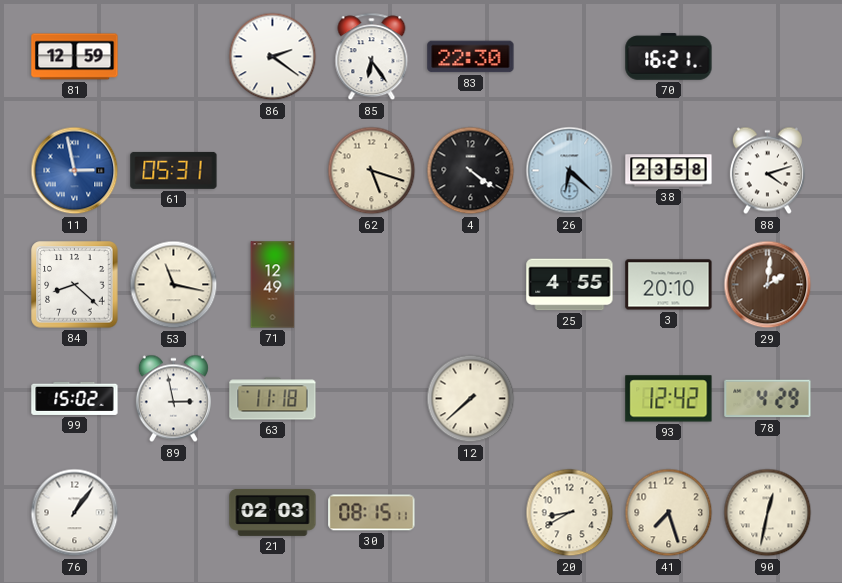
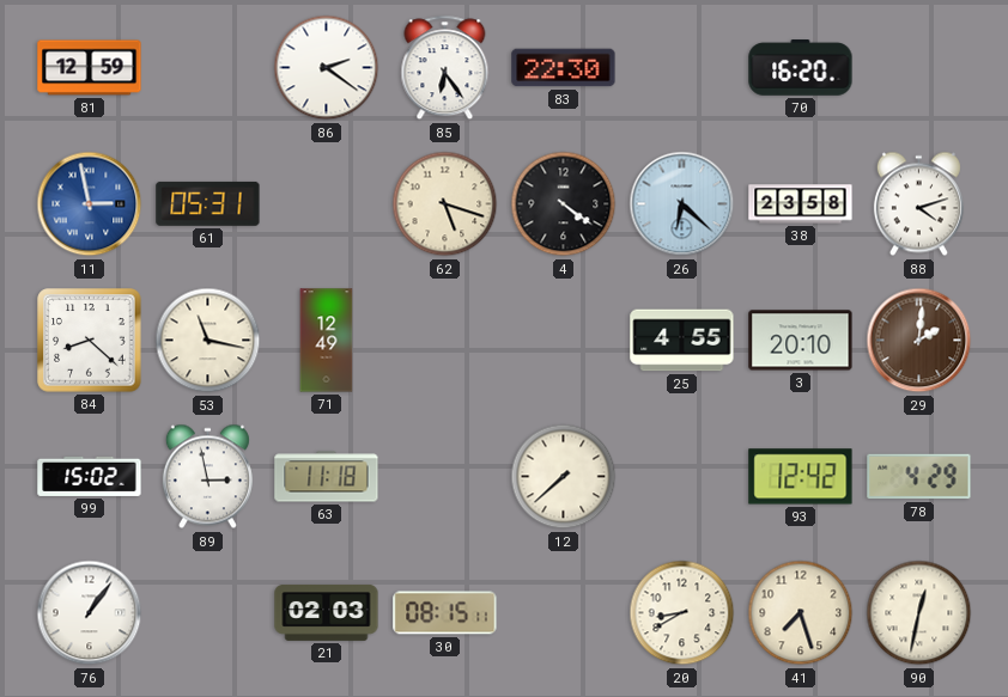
70: 16:21 -> 16:20 (801, 68)
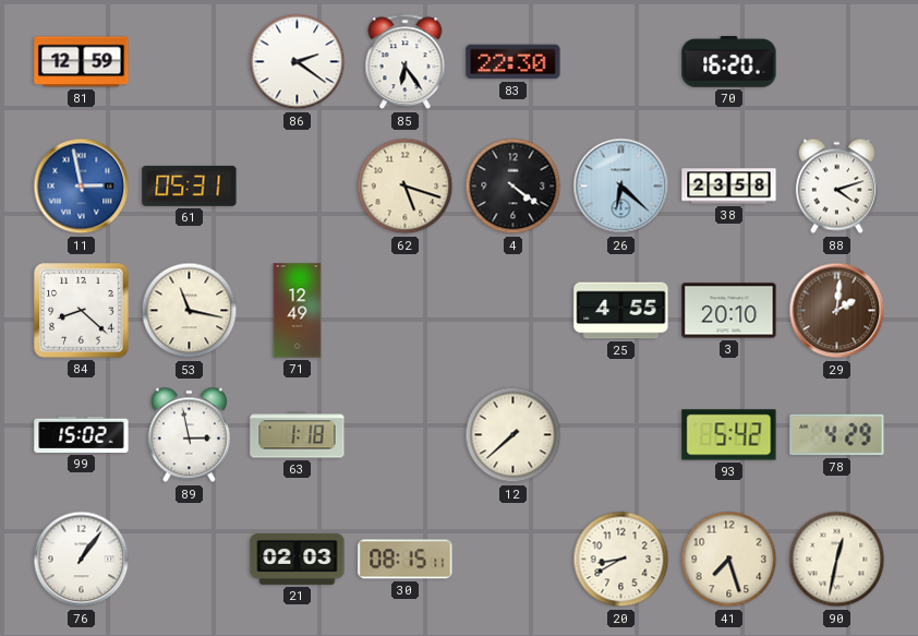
63: 11:18 -> 1:18 (298, 435)
93: 12:42 -> 5:42 (729, 435)
